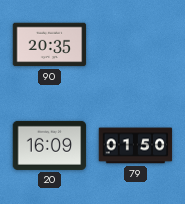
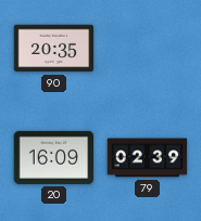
79: 01:50 -> 02:39 (148, 158)
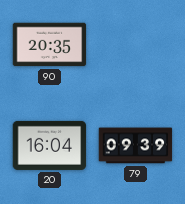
20: 16:09 -> 16:04 (50, 145)
79: 02:39 -> 09:39 (136, 146)
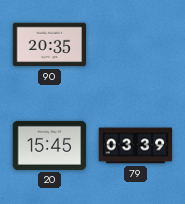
20: 16:04 -> 15:45 (50, 145)
79: 09:39 -> 03:39 (136, 146)
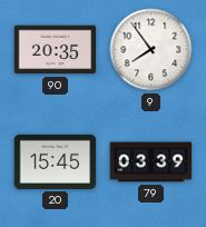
9: none -> 7:54 (151, 50)
